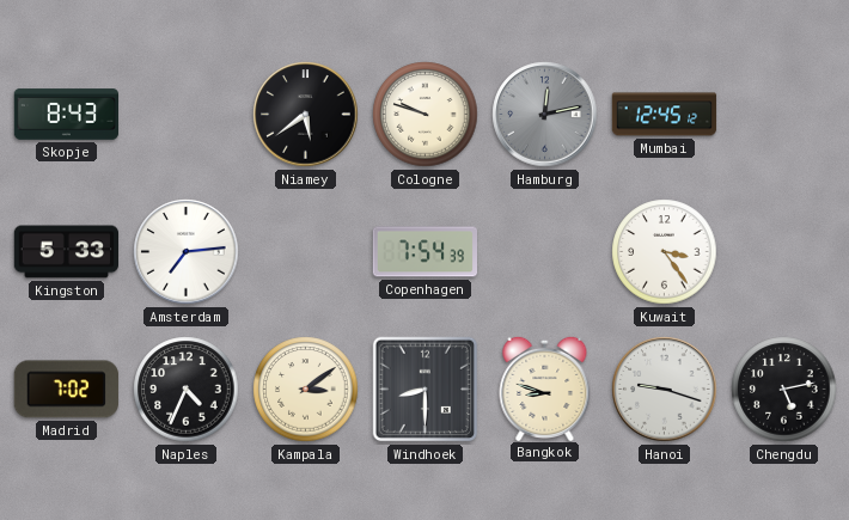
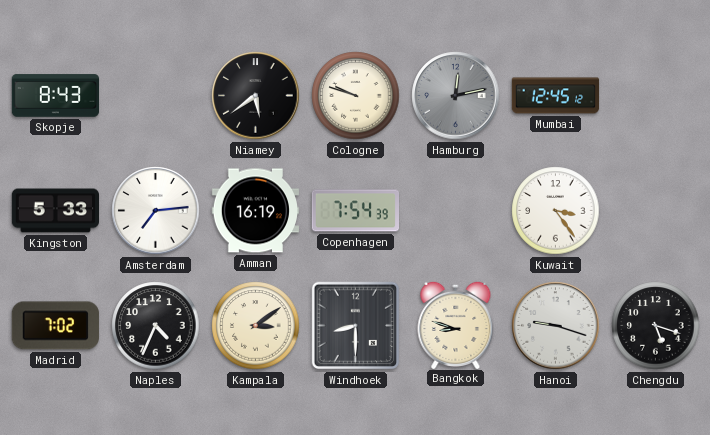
Amman: none -> 16:19 (255, 211)
Chengdu: 5:13 -> 5:18 (656, 326)
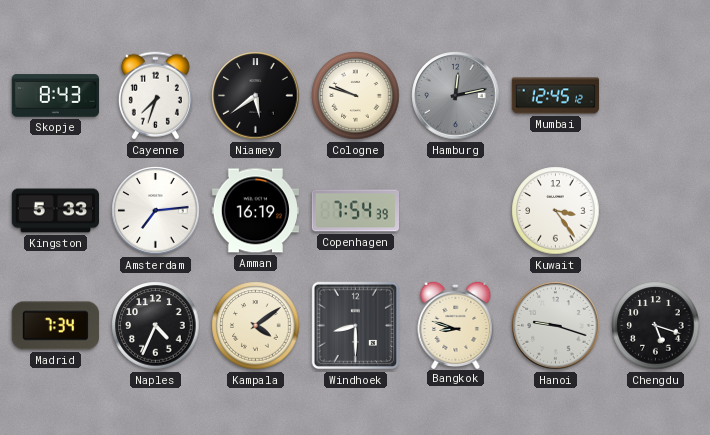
Cayenne: none -> 7:33 (155, 96)
Madrid: 7:02 -> 7:34 (55, 326)
Kampala: 3:09 -> 4:09 (256, 326)
